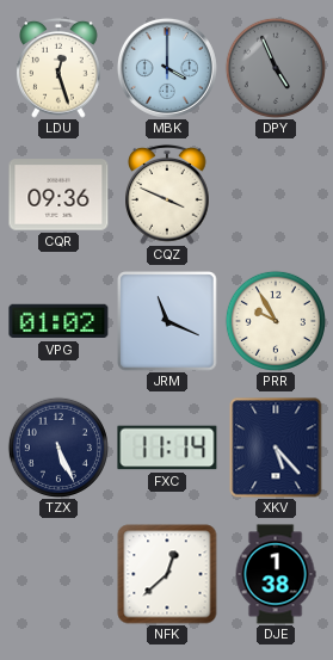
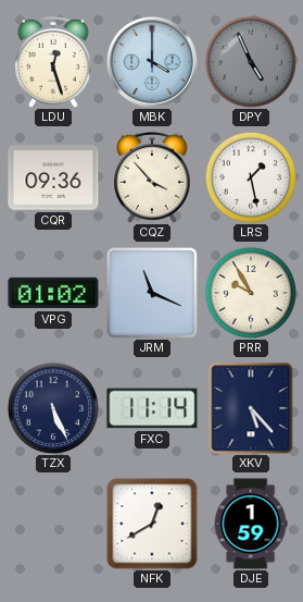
CQZ: 3:49 -> 3:53 (152, 177)
LRS: none -> 1:28 (251, 177)
NFK: 12:38 -> 12:40 (152, 524)
DJE: 1:38 -> 1:59 (251, 524)
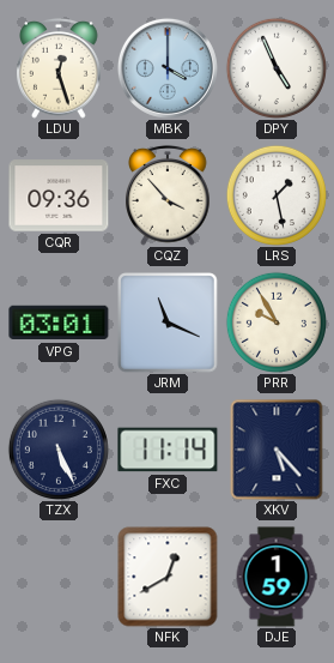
DPY dial: grey -> white (277, 68)
VPG: 01:02 -> 03:01 (59, 323)
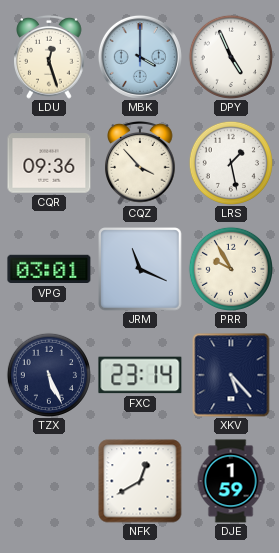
FXC: 11:14 -> 23:14 (140, 375)
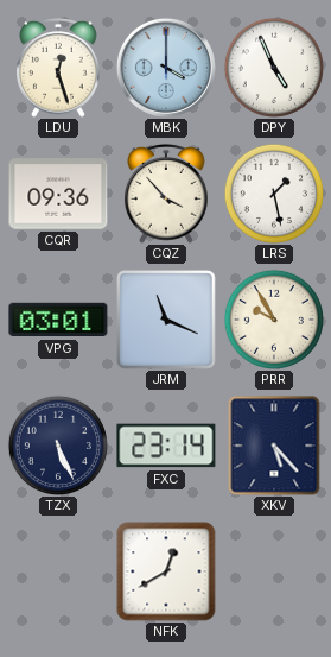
DJE: 1:59 -> none (231, 481)
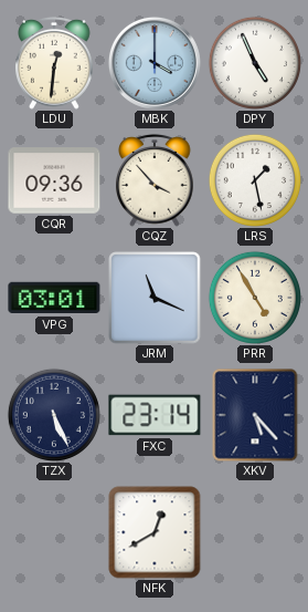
LDU: 12:27 -> 12:31 (54, 63)
PRR: 9:55 -> 4:55 (255, 298)
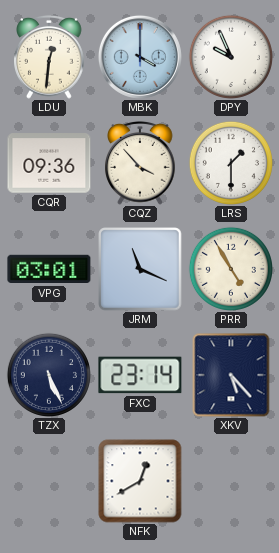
DPY: 4:56 -> 9:56 (231, 57)
LRS: 1:28 -> 1:30 (231, 163)
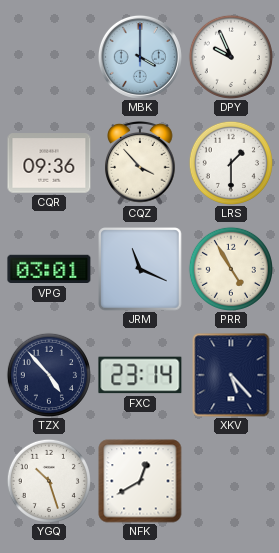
LDU: 12:31 -> none (49, 57)
TZX: 5:26 -> 4:53 (49, 375)
YGQ: none -> 10:27 (49, 481)
